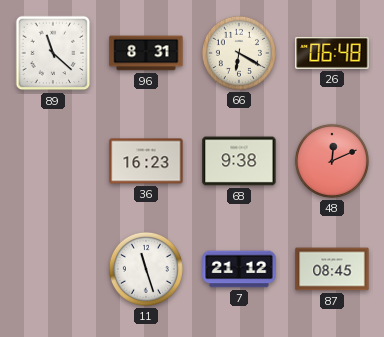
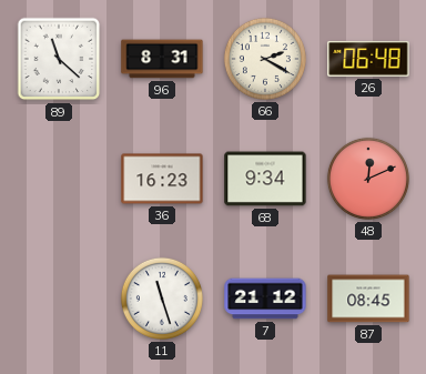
66: 6:20 -> 2:20 (265, 59)
68: 9:38 -> 9:34 (265, 179)
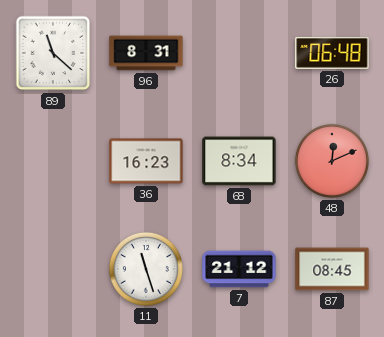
66: 2:20 -> none (265, 59)
68: 9:34 -> 8:34 (239, 161)
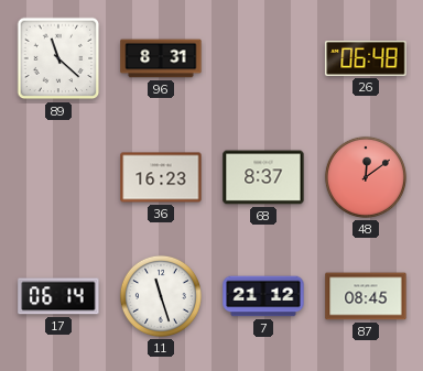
68: 8:34 -> 8:37 (263, 177)
48: 12:11 -> 12:09 (366, 177)
17: none -> 06:14 (58, 296)
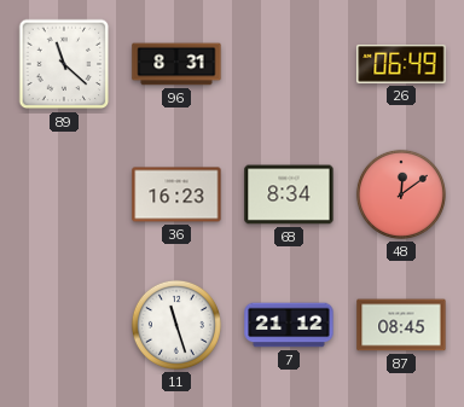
26: 06:48 -> 06:49 (401, 64)
68: 8:37 -> 8:34 (289, 194)
17: 06:14 -> none (58, 296)
